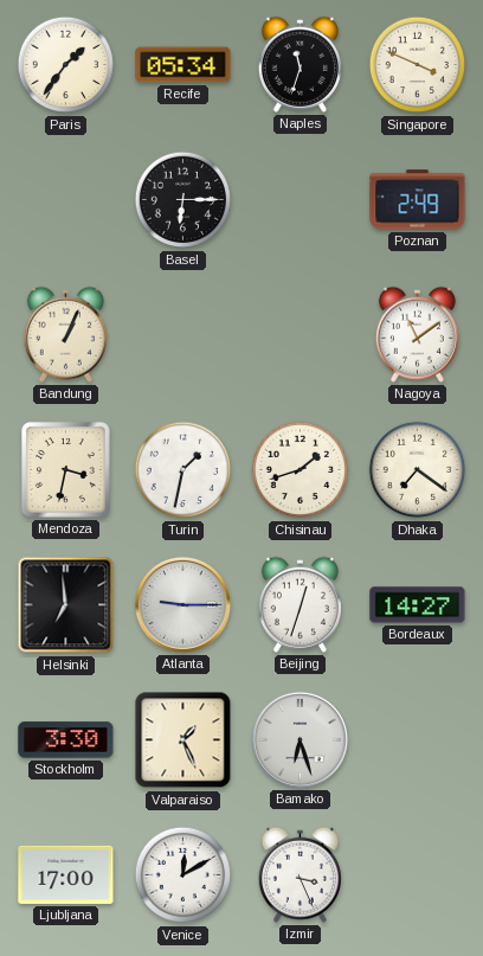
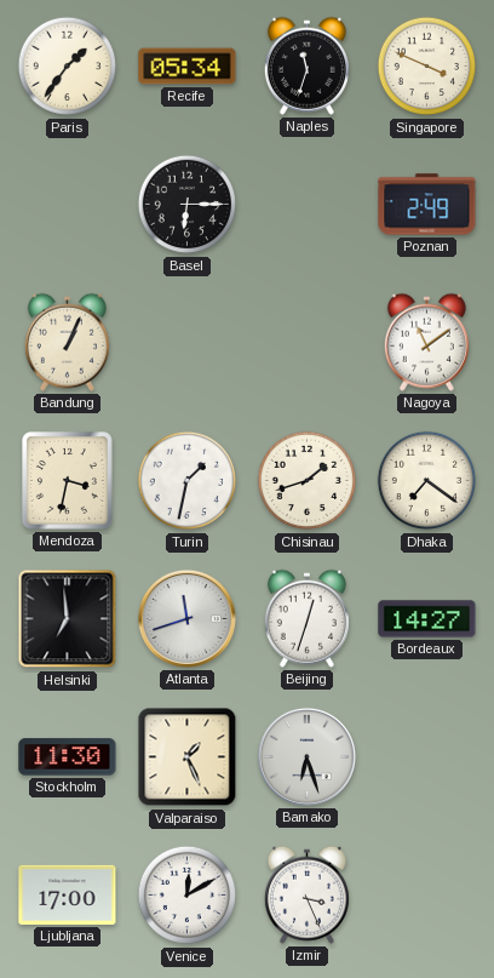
Atlanta: 9:15 -> 11:42 (186, 618)
Stockholm: 3:30 -> 11:30 (68, 757)
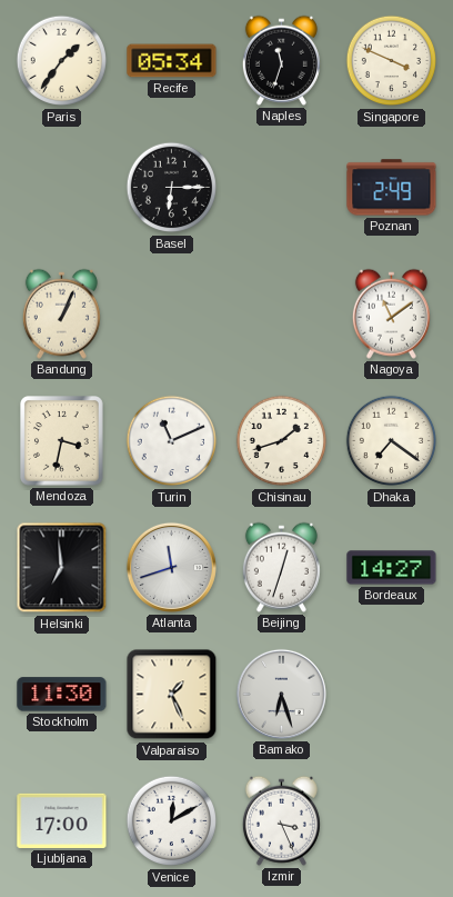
Turin: 1:32 -> 11:11 (172, 441)
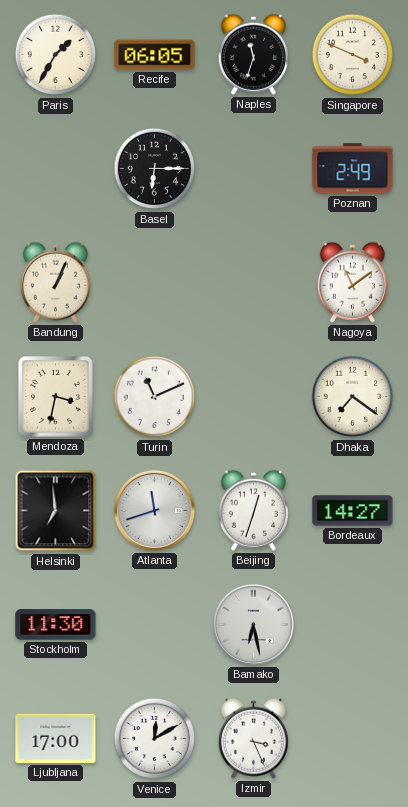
Paris: 1:36 -> 1:35 (56, 55)
Recife: 05:34 -> 06:05 (155, 55)
Chisinau: 1:42 -> none (282, 441)
Valparaiso: 1:26 -> none (172, 695)
Bamako: 6:27 -> 6:28 (253, 624)
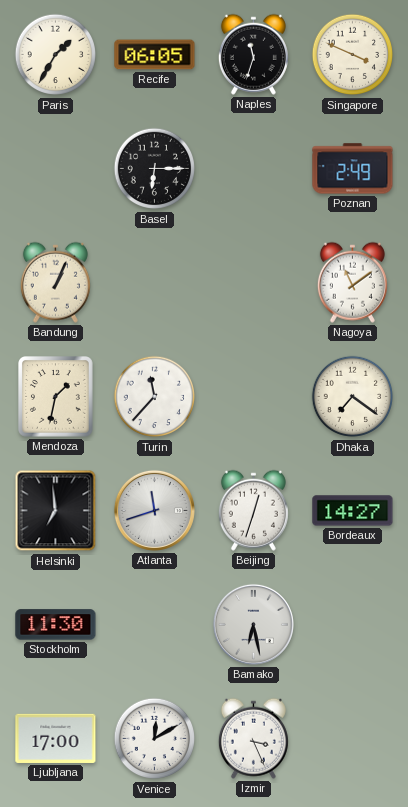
Mendoza: 3:32 -> 1:32 (56, 397)
Turin: 11:11 -> 11:37 (155, 397)
